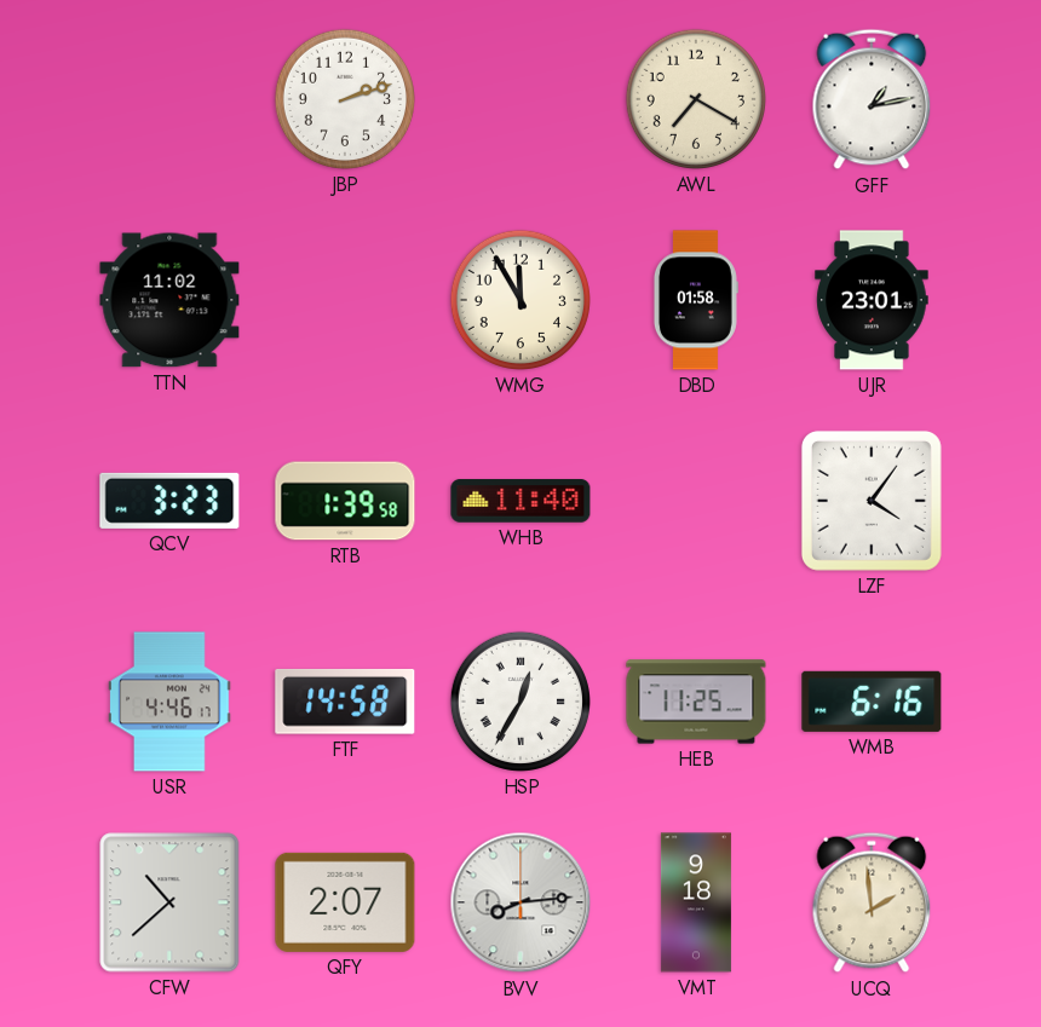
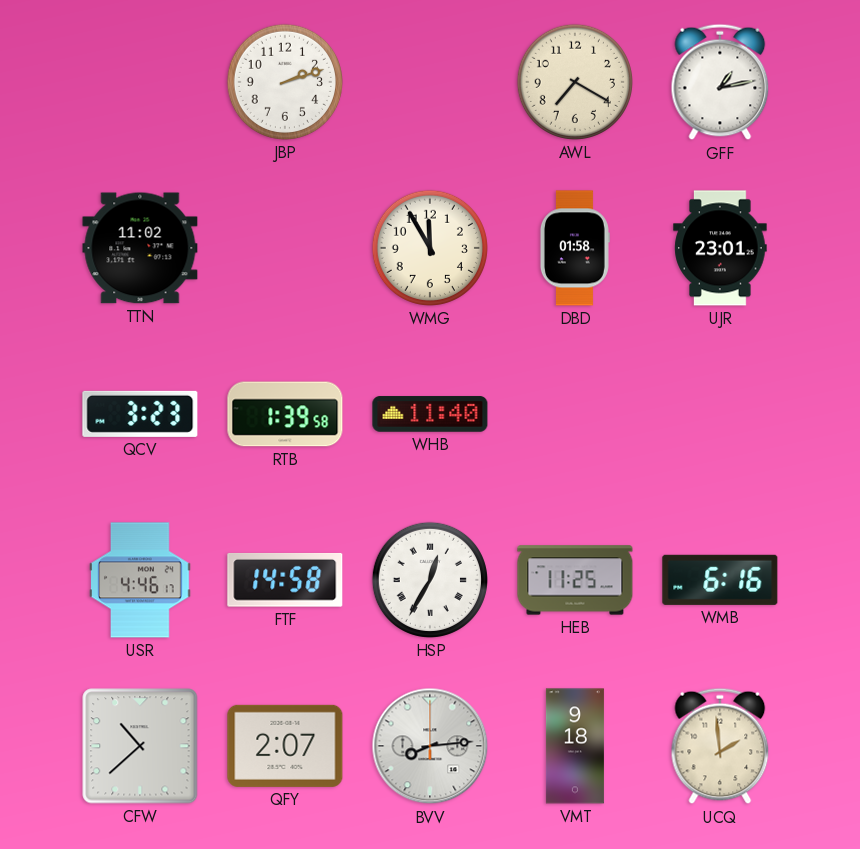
LZF: 4:06 -> none (872, 501)
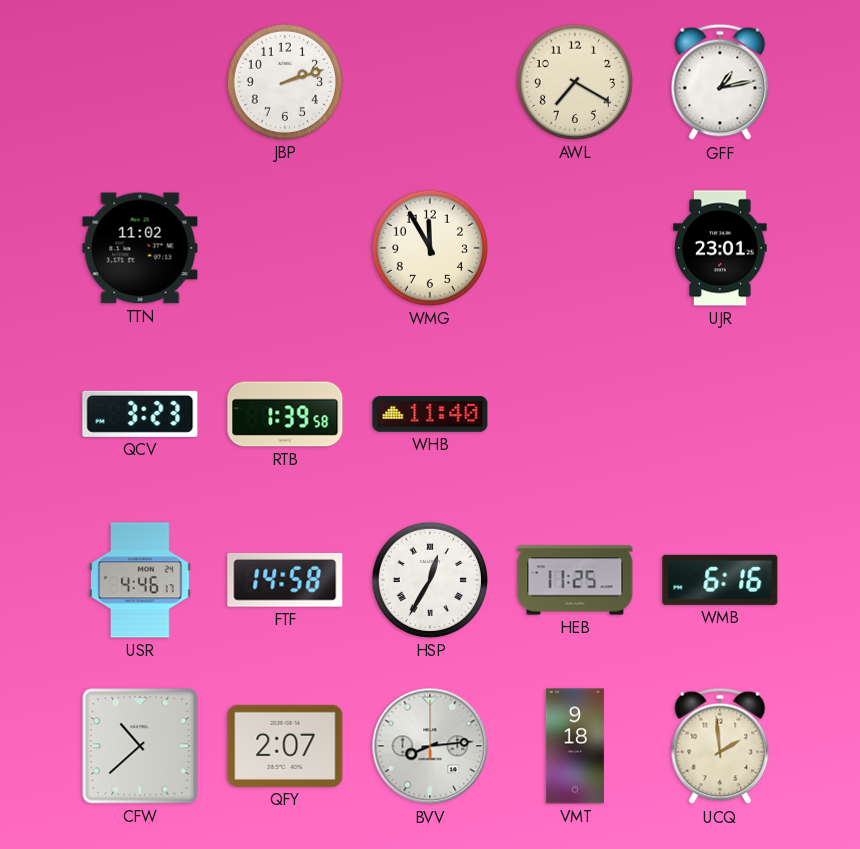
DBD: 01:58 -> none (574, 248)
